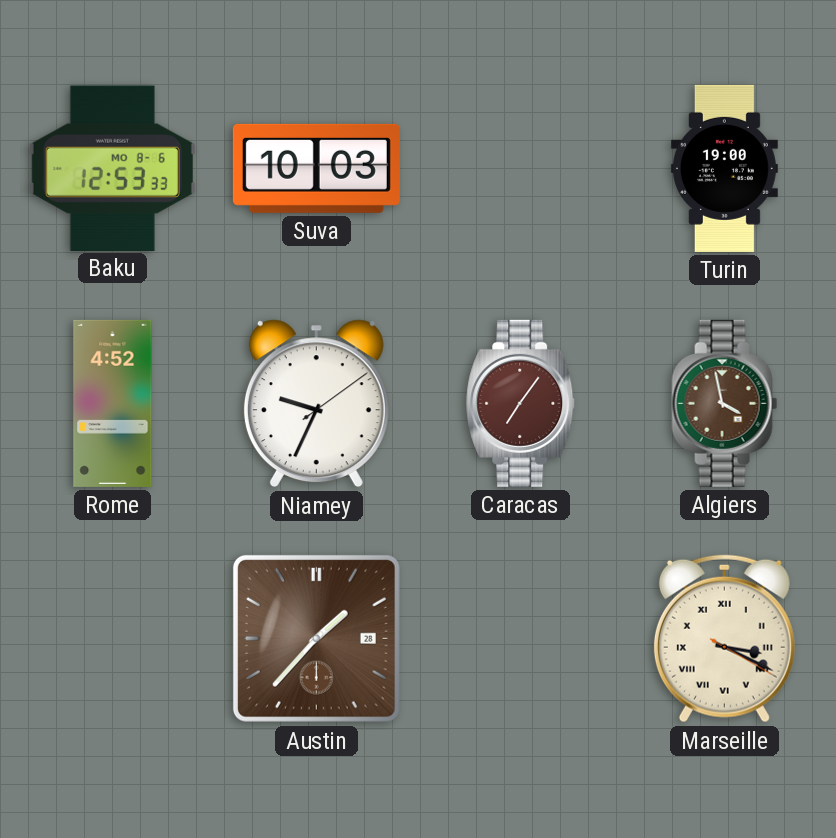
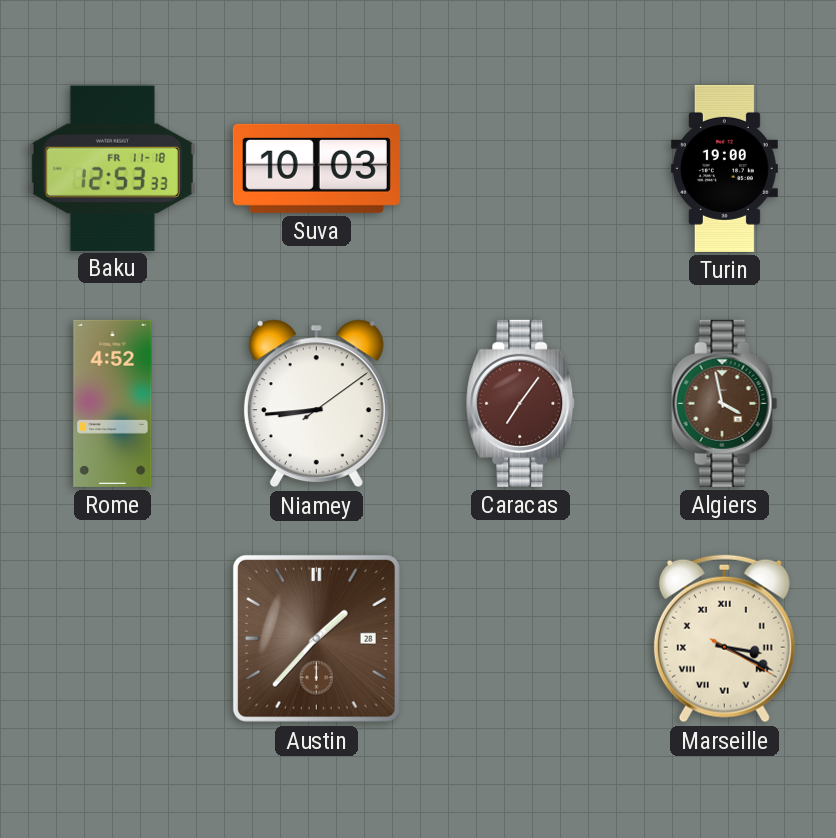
Baku date: MO 8-6 -> FR 11-18 (112, 168)
Niamey: 9:34 -> 8:44 (316, 404)
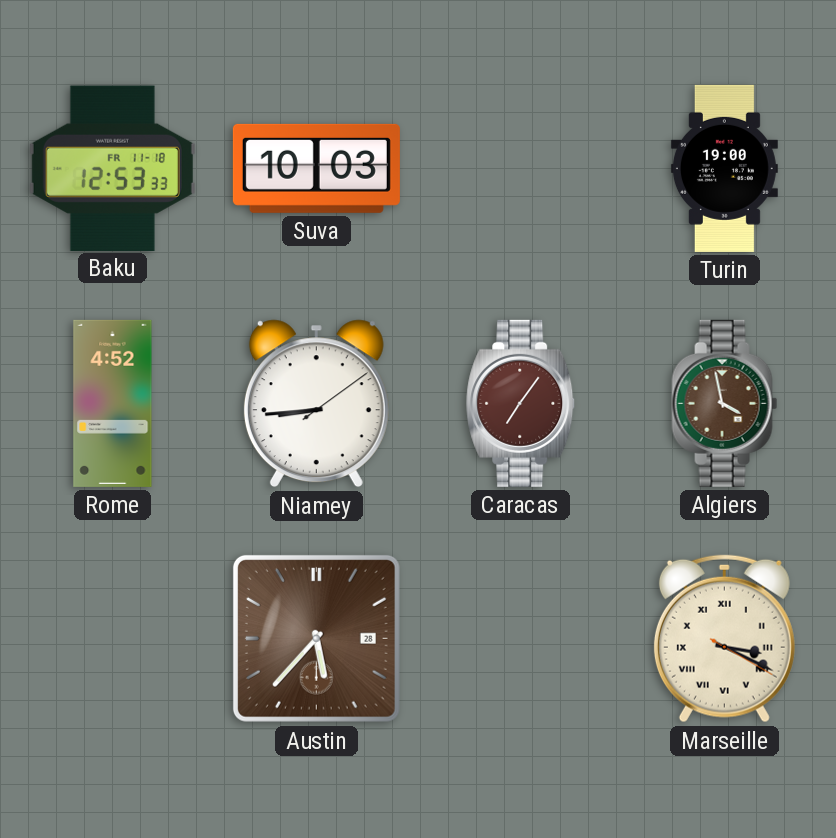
Austin: 1:37 -> 5:37 (316, 638)
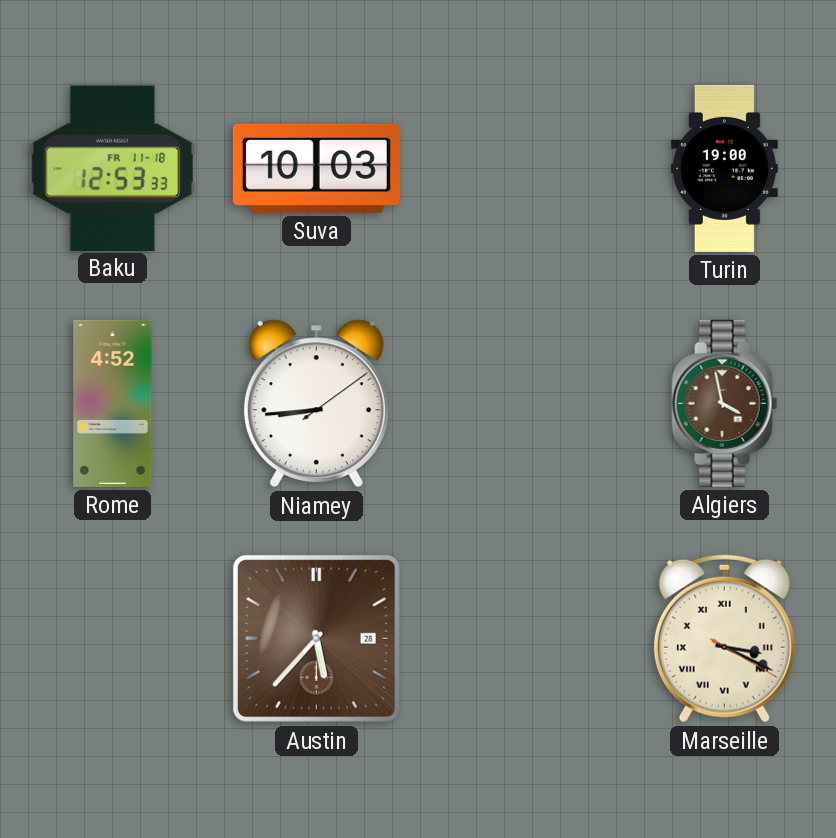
Caracas: 7:06 -> none (521, 403)
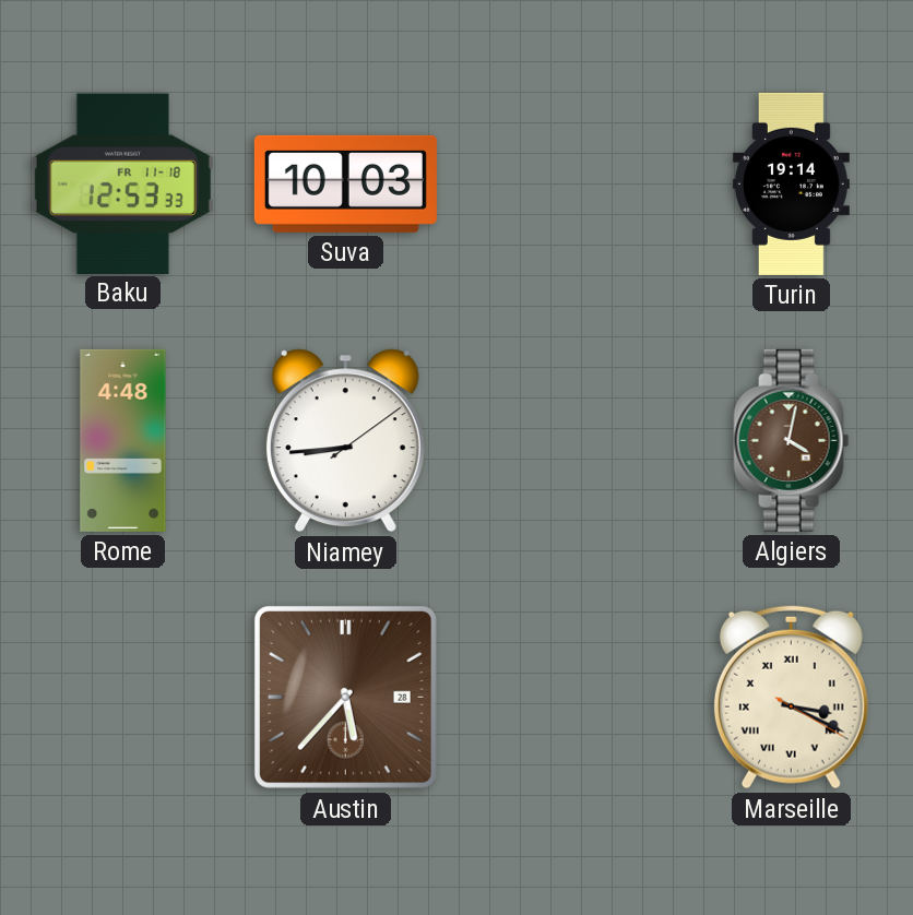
Turin: 19:00 -> 19:14 (791, 183)
Rome: 4:52 -> 4:48 (123, 440)
Algiers: 3:58 -> 4:02 (792, 440)
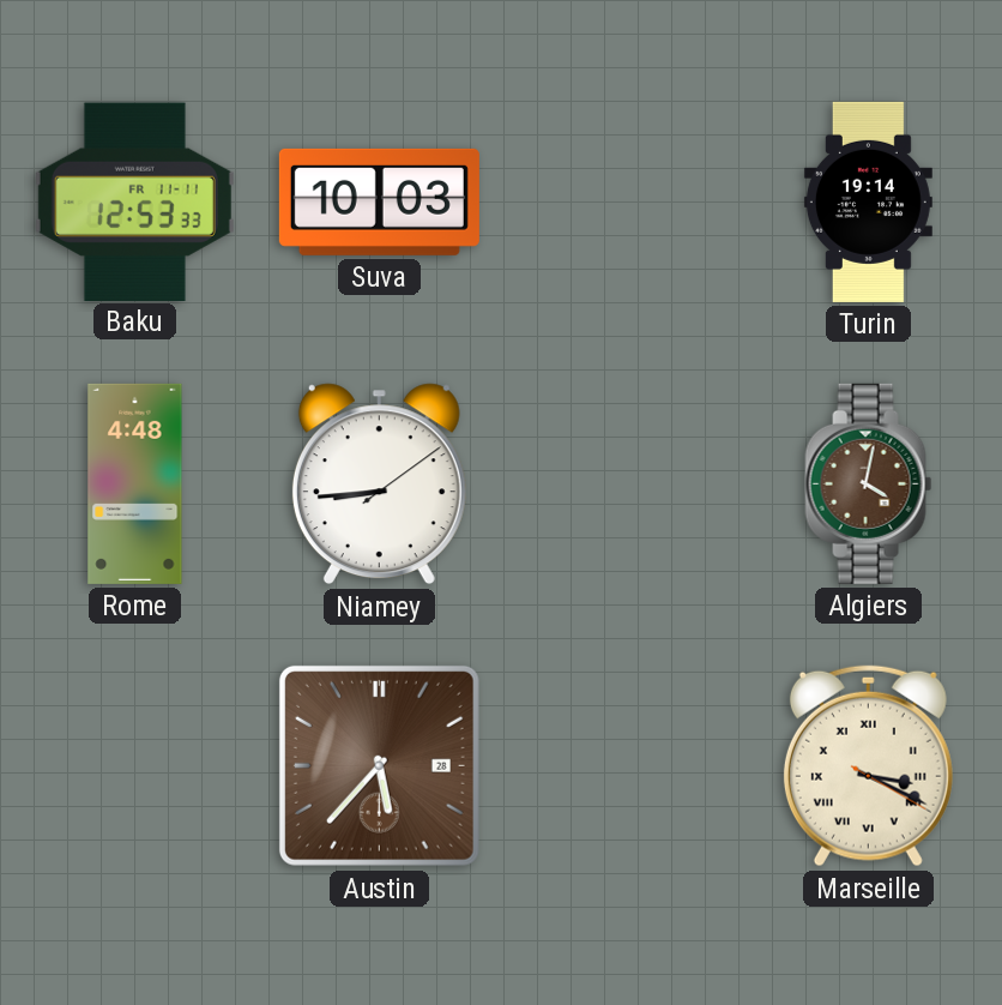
Baku date: FR 11-18 -> FR 11-11 (134, 201)
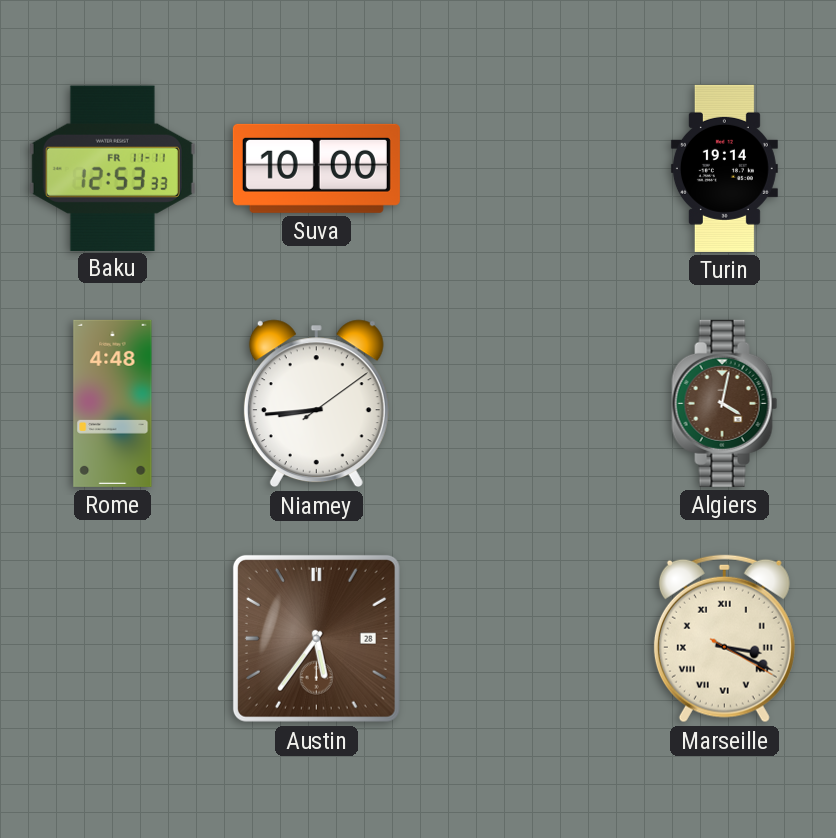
Suva: 10:03 -> 10:00 (316, 168)
Austin: 5:37 -> 5:36 (316, 638)
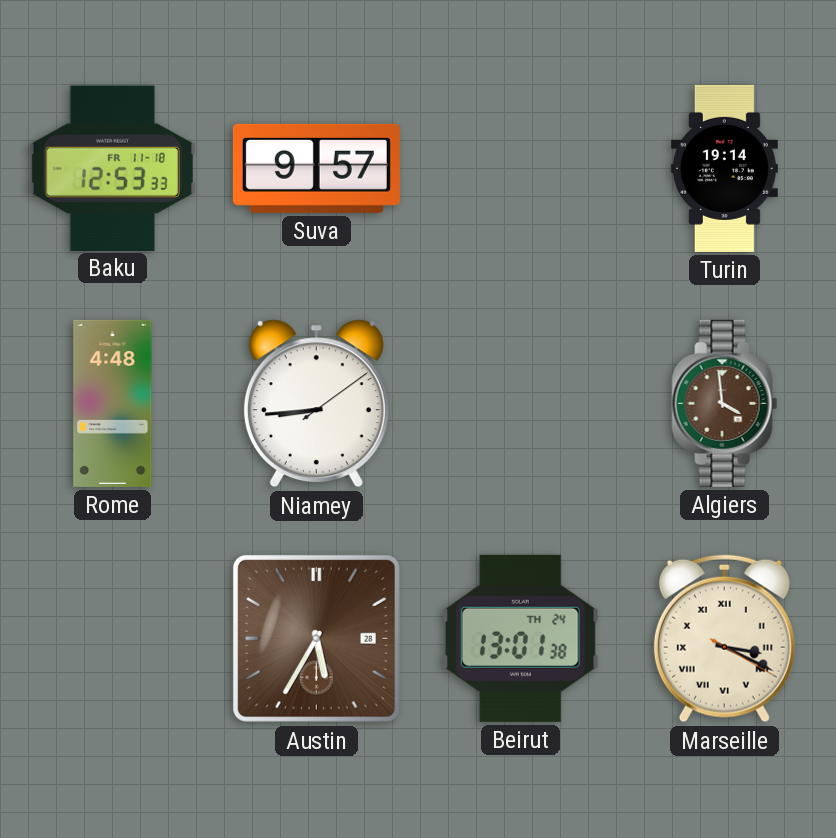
Baku date: FR 11-11 -> FR 11-18 (112, 168)
Suva: 10:00 -> 9:57 (316, 168)
Algiers: 4:02 -> 3:59 (725, 403)
Austin: 5:36 -> 5:35 (316, 638)
Beirut: none -> 13:01 (520, 638)
